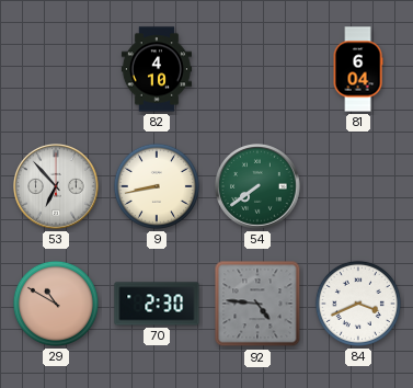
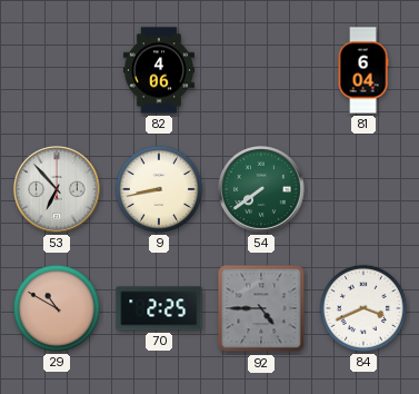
82: 4:10 -> 4:06 (159, 70)
70: 2:30 -> 2:25 (159, 308)
92: 4:46 -> 4:45 (261, 308)
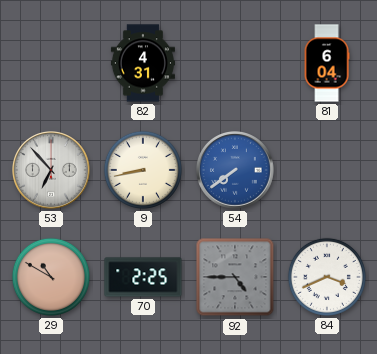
82: 4:06 -> 4:31 (143, 63)
54 dial: green -> blue (236, 171)
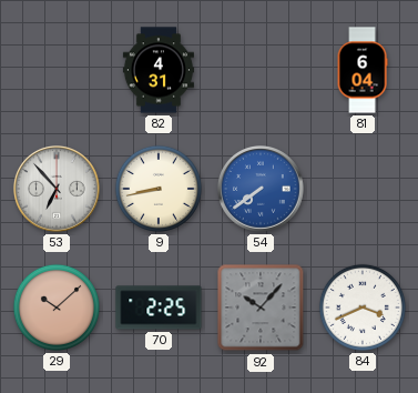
29: 10:50 -> 10:08 (57, 308)
92: 4:45 -> 10:07 (261, 308)
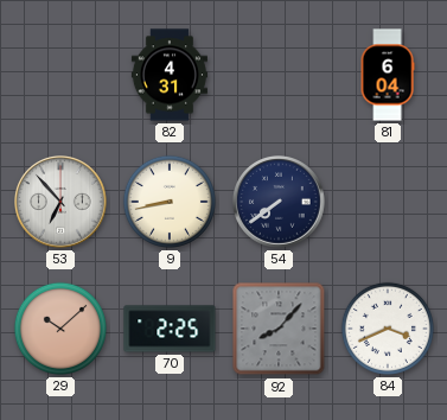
54 dial: blue -> navy (280, 203)
92: 10:07 -> 8:07 (279, 329)
